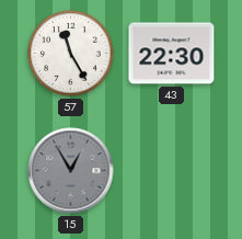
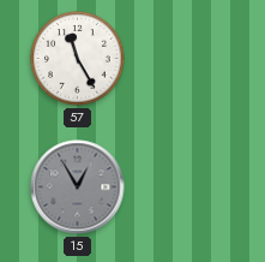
43: 22:30 -> none (172, 54)
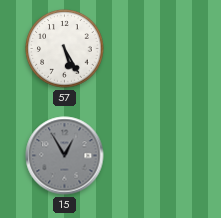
57: 11:25 -> 5:25 (65, 49)
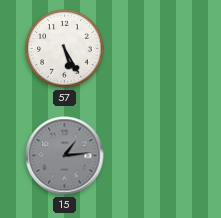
15: 12:55 -> 1:14 (65, 156)
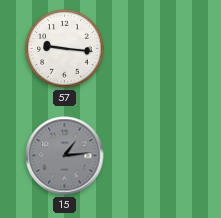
57: 5:25 -> 9:16 (65, 49)
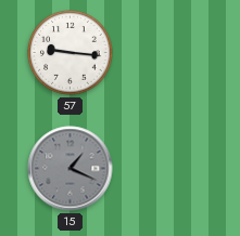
15: 1:14 -> 1:19 (71, 169)
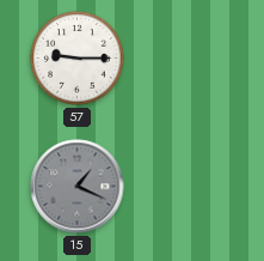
57: 9:16 -> 9:15 (78, 59)
